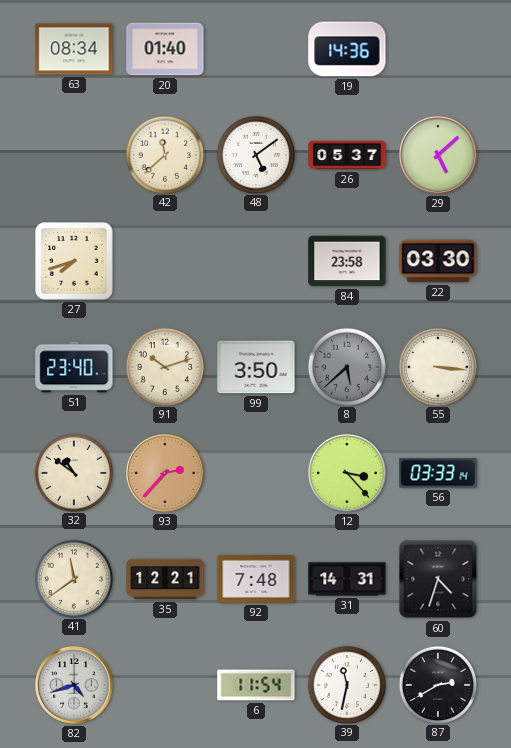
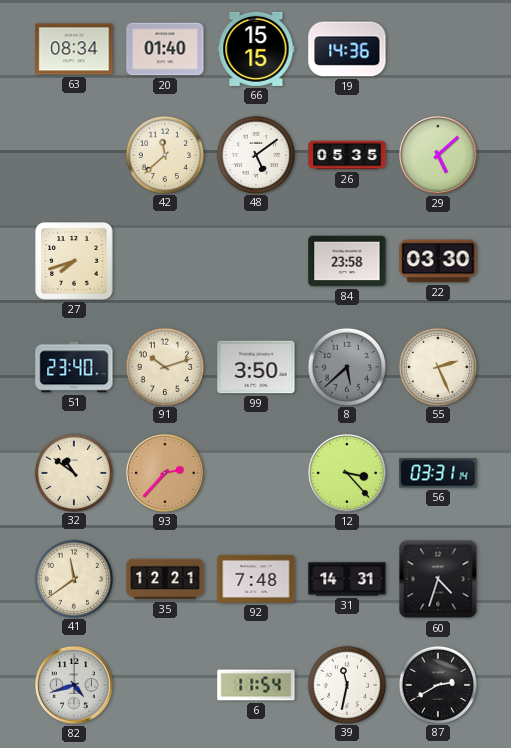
66: none -> 15:15 (256, 49)
26: 05:37 -> 05:35 (347, 155)
55: 3:16 -> 2:26 (437, 366)
56: 03:33 -> 03:31 (438, 473)
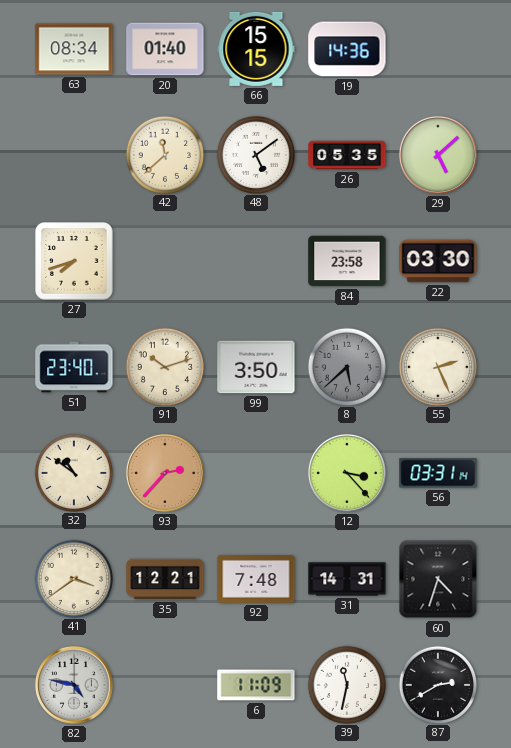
41: 11:39 -> 3:39 (73, 578)
82: 4:42 -> 4:47 (74, 685)
6: 11:54 -> 11:09 (256, 685)
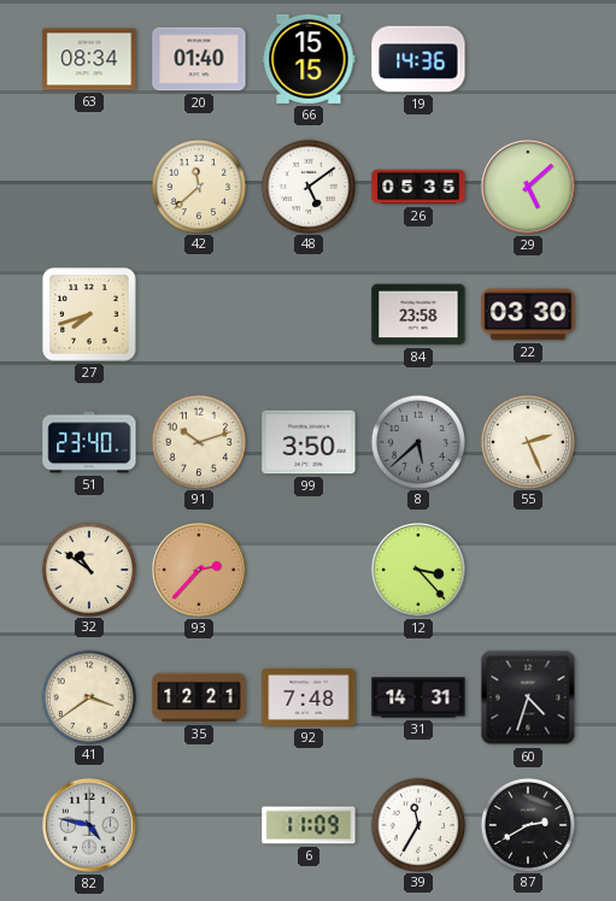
56: 03:31 -> none (438, 473)
39: 11:32 -> 11:35 (417, 824)
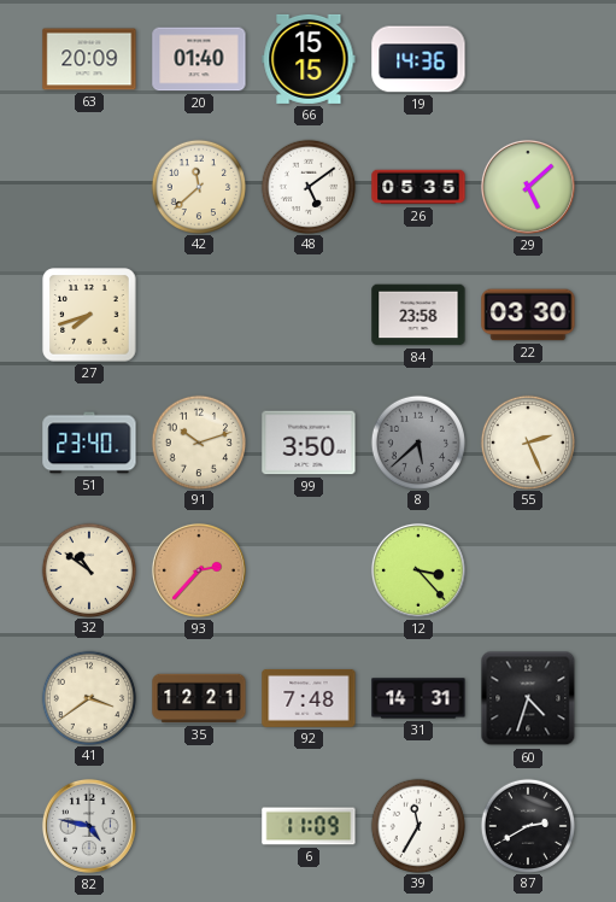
63: 08:34 -> 20:09 (89, 59)
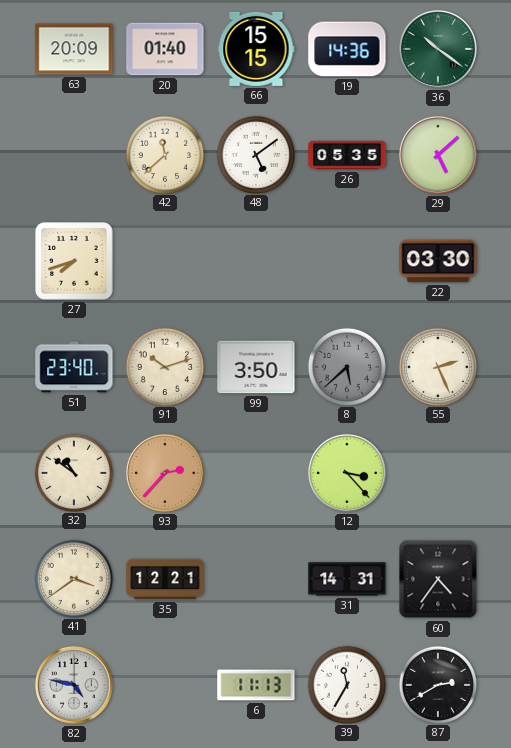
36: none -> 10:21 (438, 49)
84: 23:58 -> none (418, 315)
92: 7:48 -> none (309, 698)
60: 4:33 -> 4:36 (438, 579)
6: 11:09 -> 11:13 (256, 685)
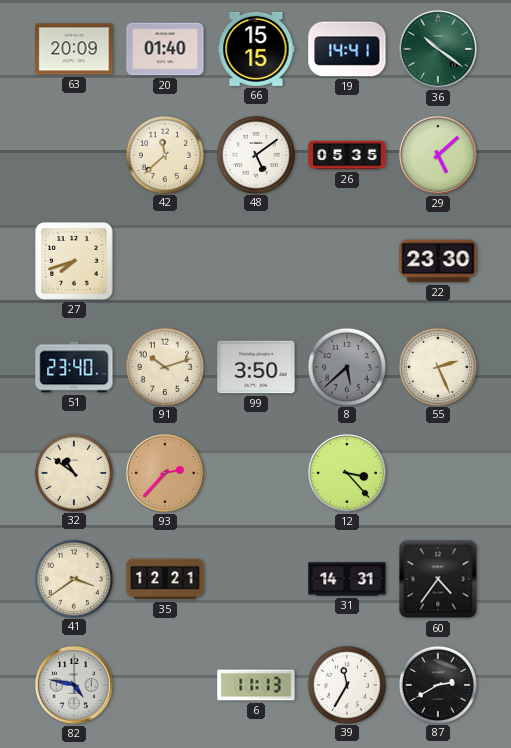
19: 14:36 -> 14:41 (347, 49)
22: 03:30 -> 23:30 (438, 261)
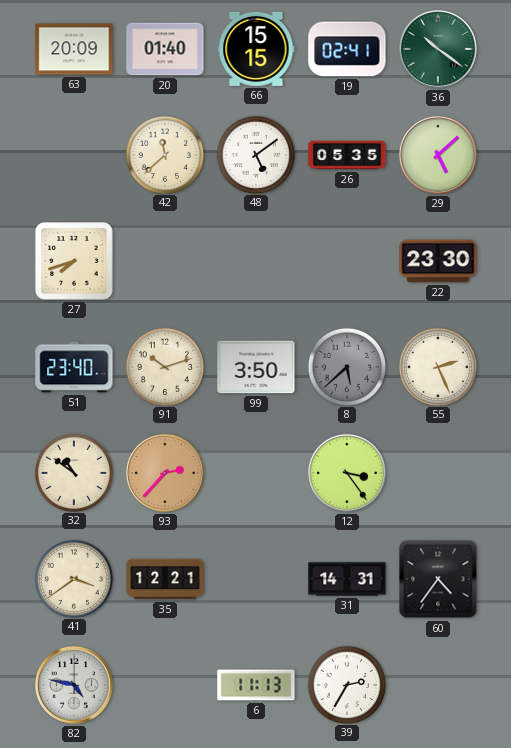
19: 14:41 -> 02:41 (347, 49)
12: 3:23 -> 3:24 (347, 473)
39: 11:35 -> 2:35 (346, 684)
87: 2:40 -> none (437, 684)
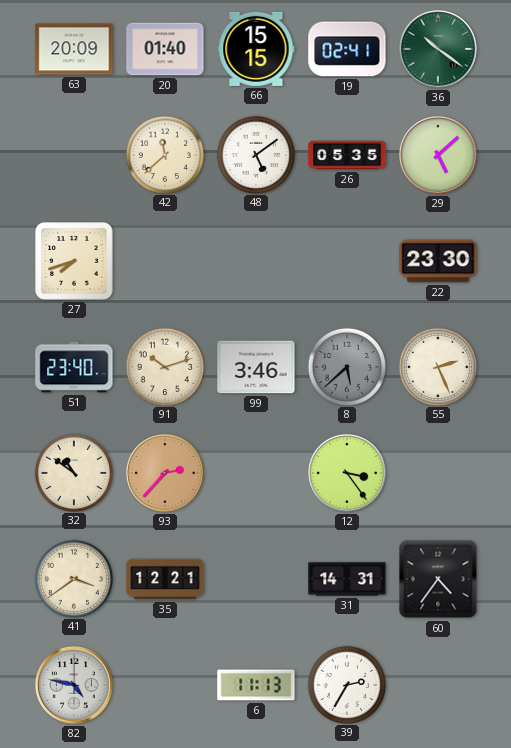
99: 3:50 -> 3:46 (256, 367)
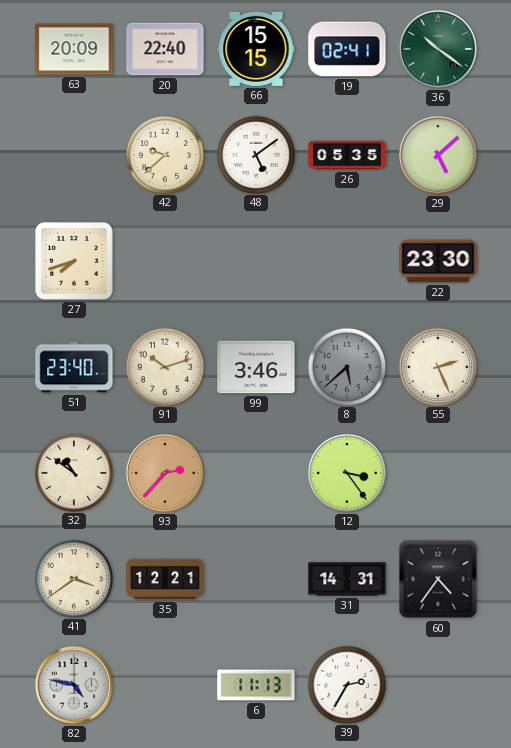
20: 01:40 -> 22:40 (165, 49)
42: 11:38 -> 9:38 (164, 154)
